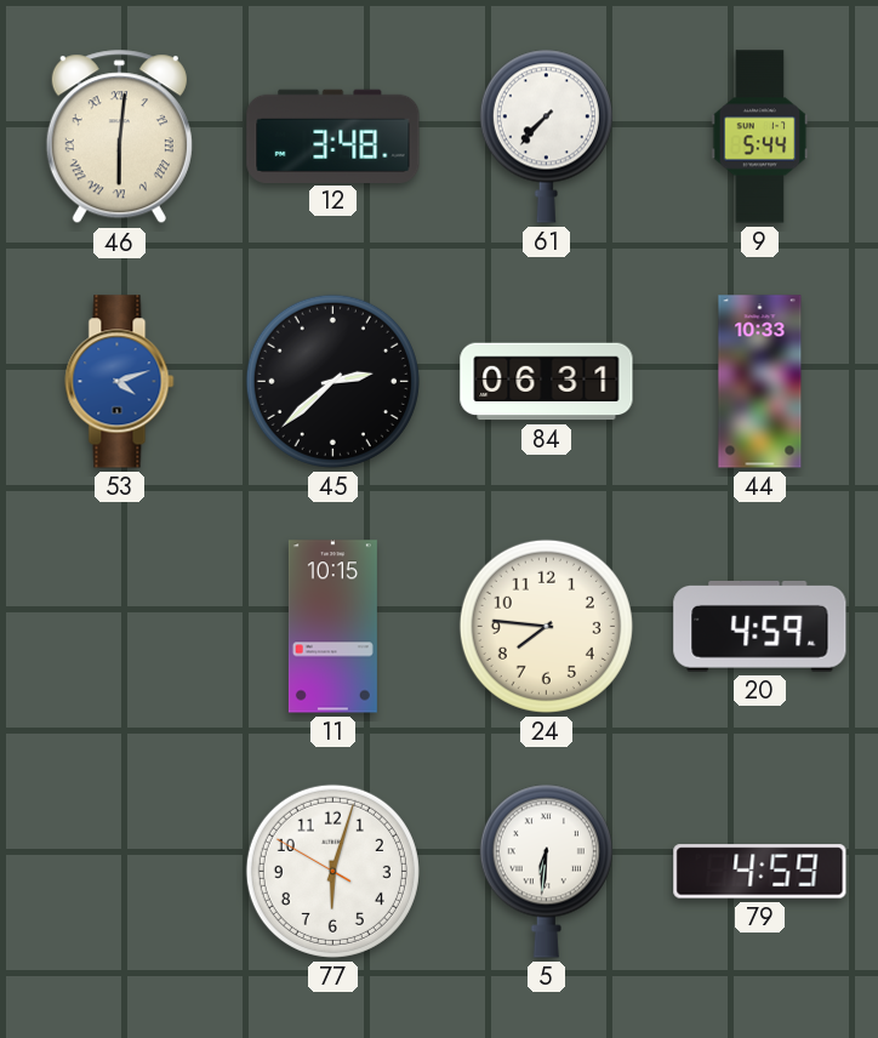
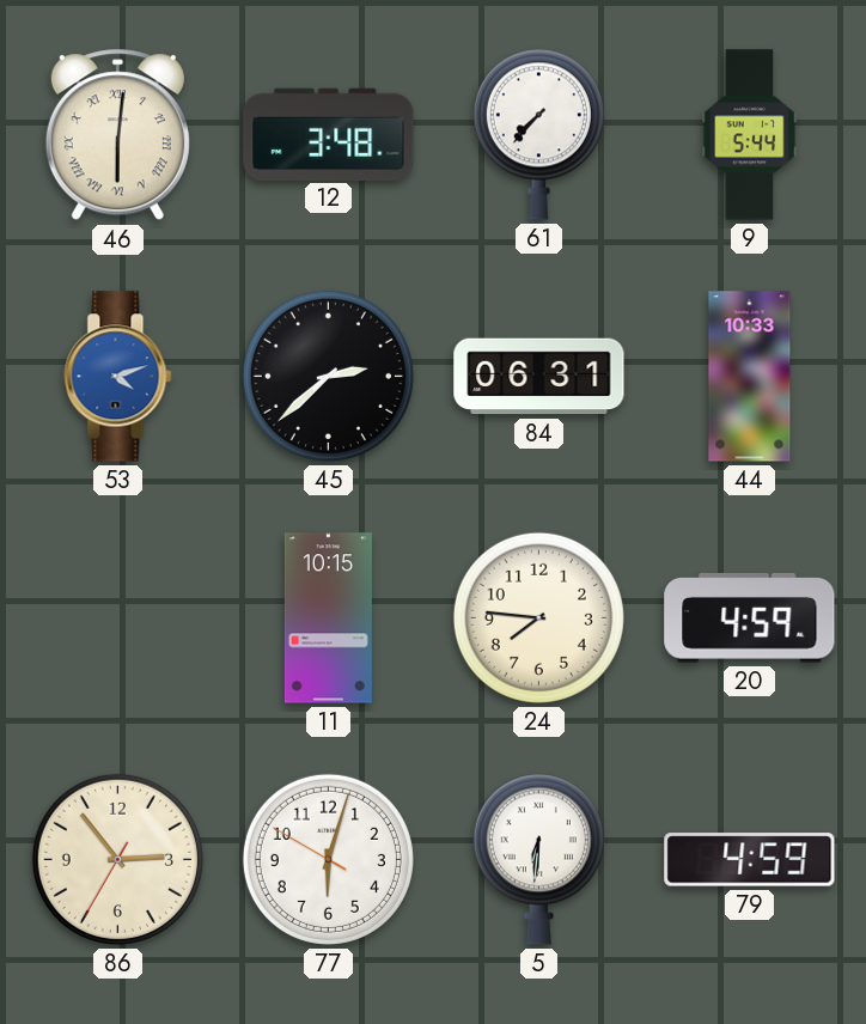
86: none -> 2:53 (117, 859)
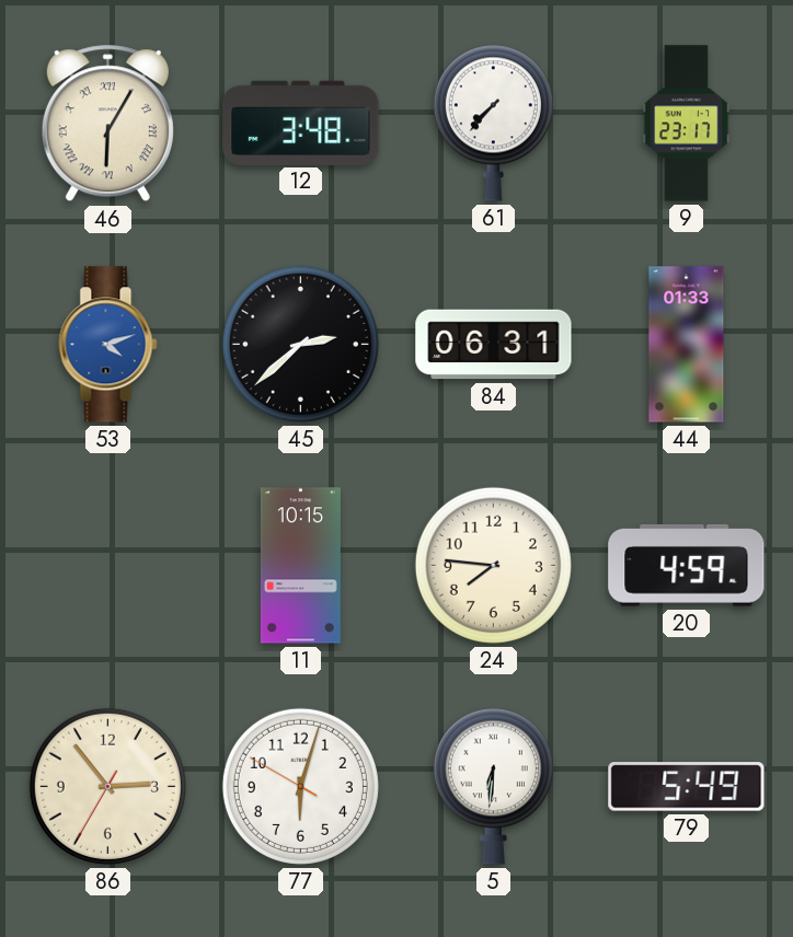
46: 6:01 -> 6:05 (107, 124)
9: 5:44 -> 23:17 (687, 124)
44: 10:33 -> 01:33 (687, 345)
79: 4:59 -> 5:49 (687, 787)
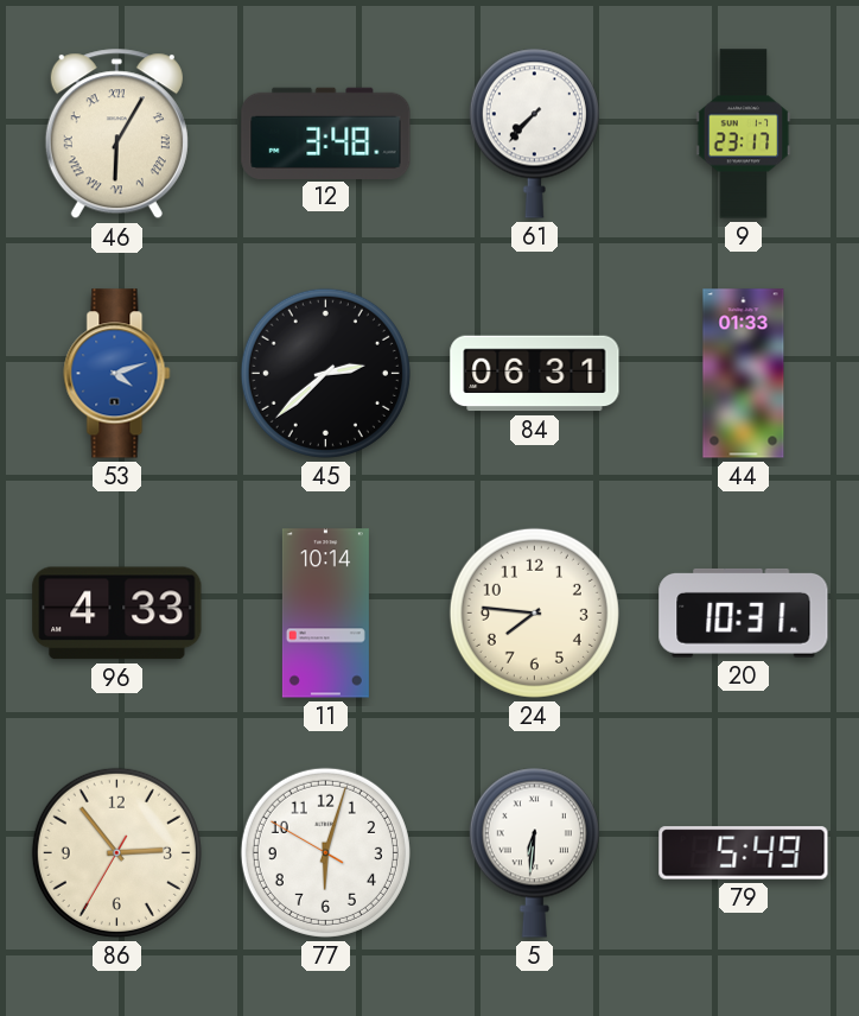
96: none -> 4:33 (117, 614)
11: 10:15 -> 10:14 (325, 614)
20: 4:59 -> 10:31 (744, 612)
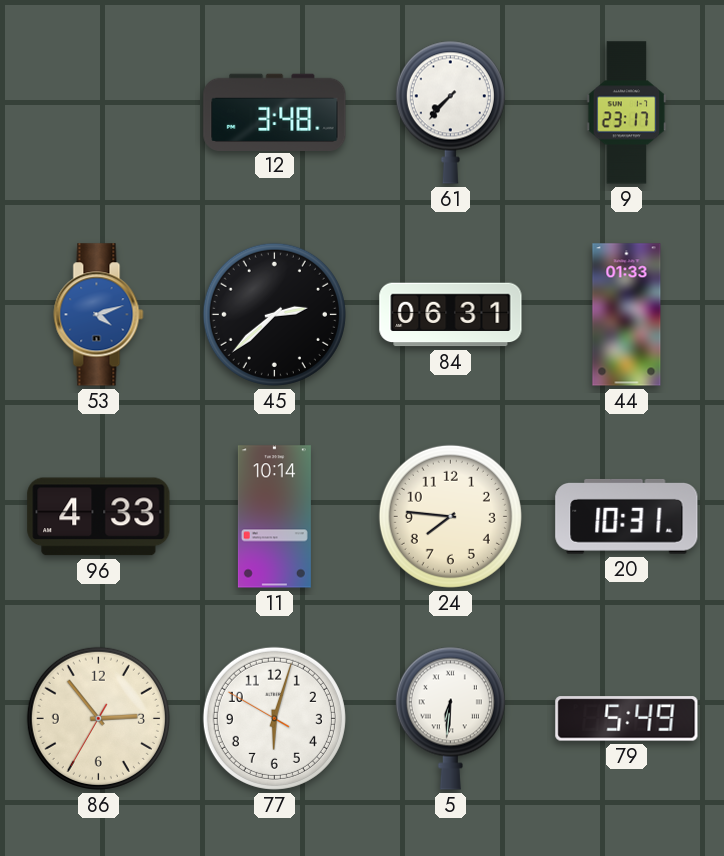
46: 6:05 -> none (116, 134)
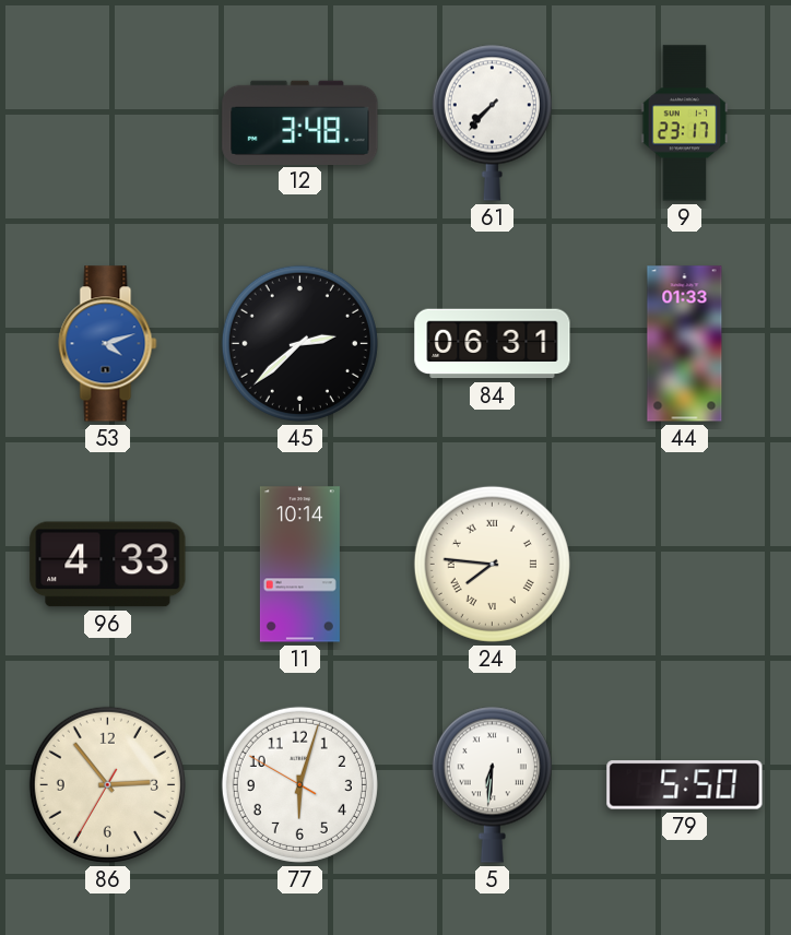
24 numerals: Arabic -> Roman (492, 564)
20: 10:31 -> none (627, 516)
79: 5:49 -> 5:50 (685, 785)
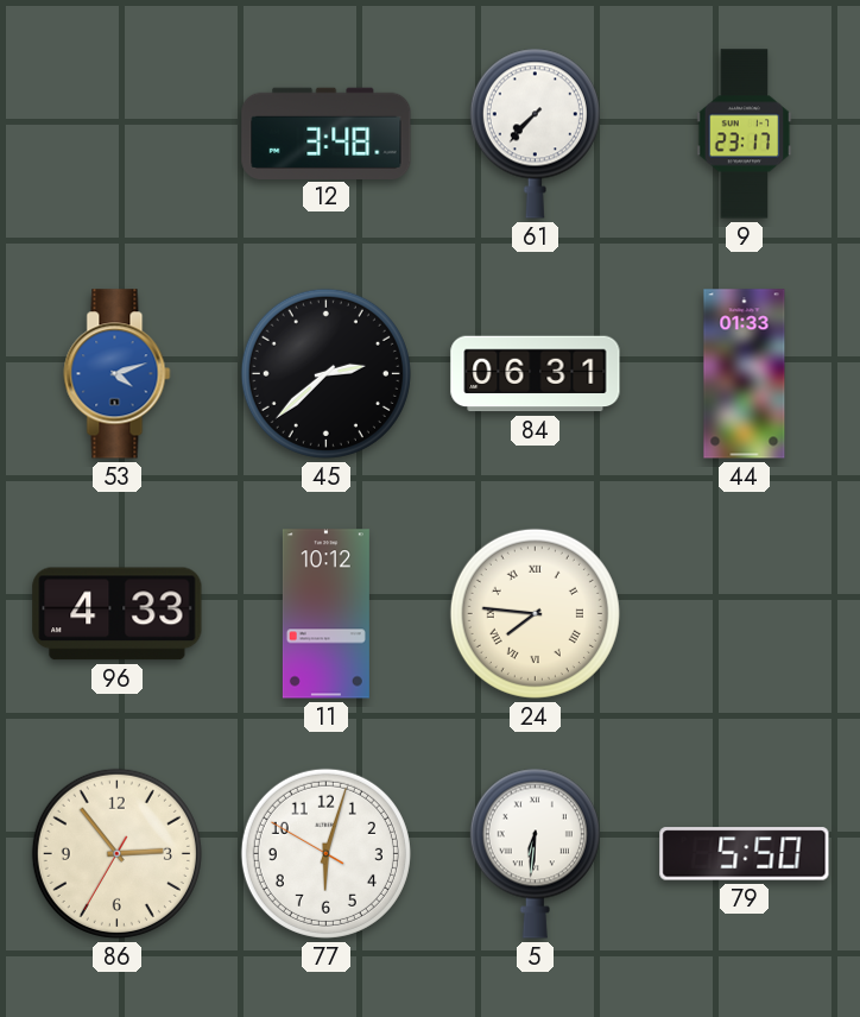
11: 10:14 -> 10:12 (325, 614)
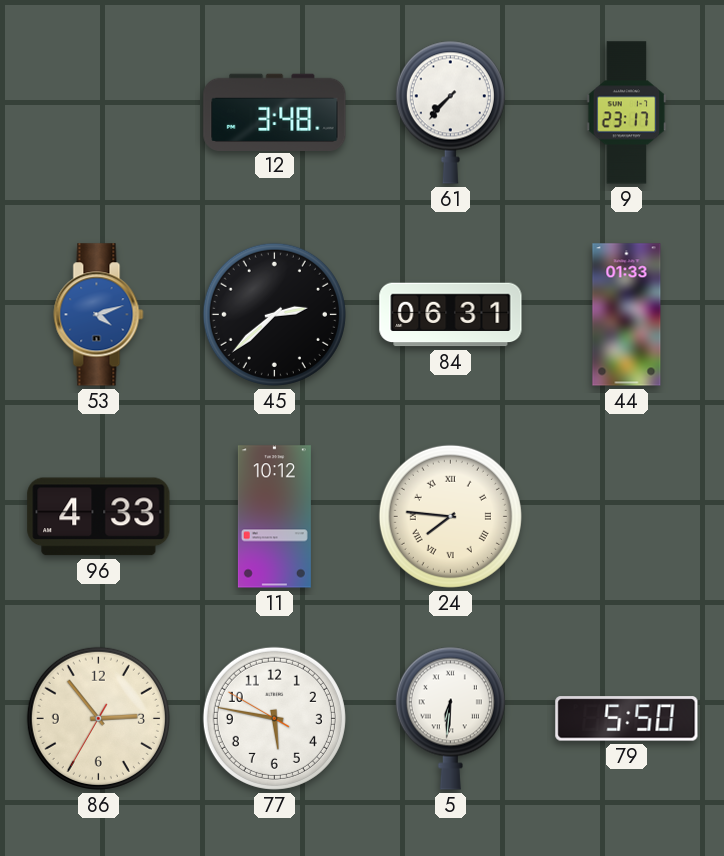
77: 6:02 -> 5:46 (274, 718)
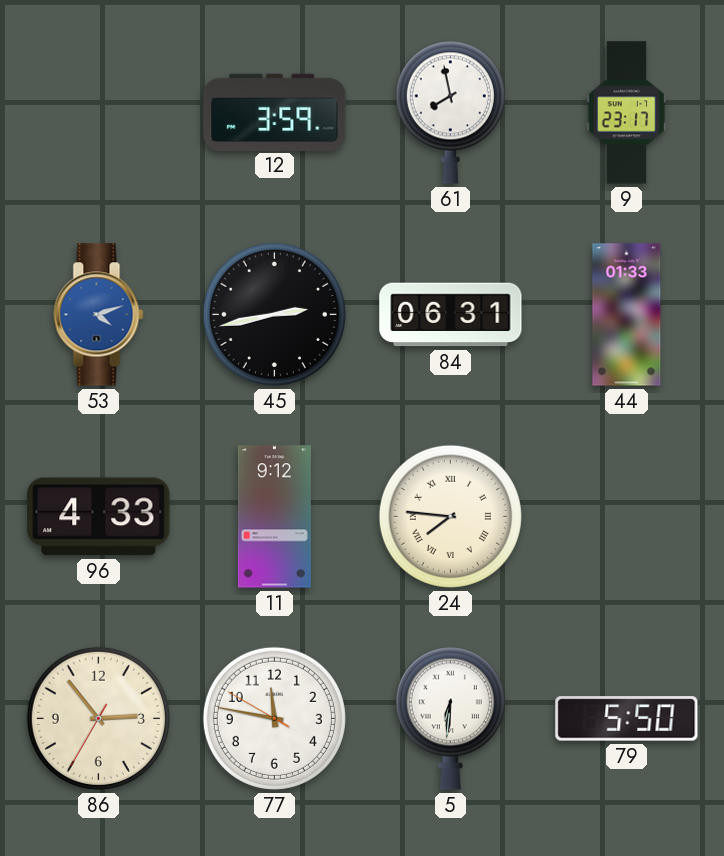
12: 3:48 -> 3:59 (275, 112)
61: 7:37 -> 7:58 (450, 112)
45: 2:38 -> 2:43 (274, 314)
11: 10:12 -> 9:12 (274, 517)
77: 5:46 -> 11:46 (274, 718)
